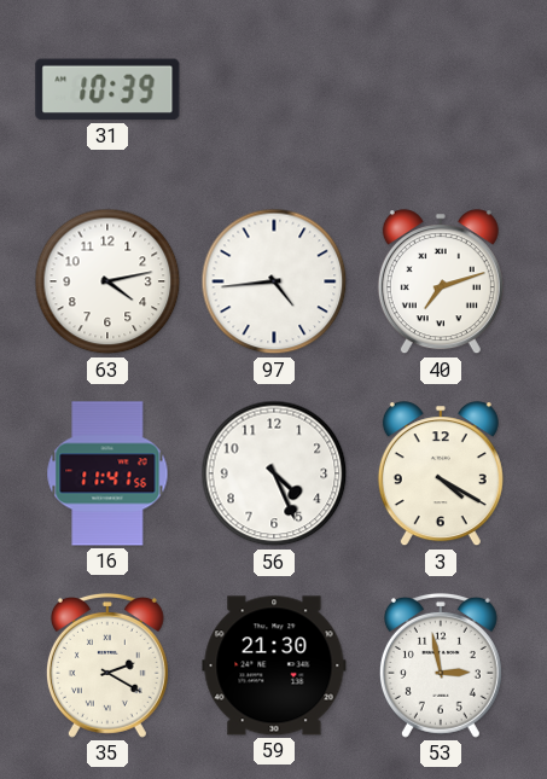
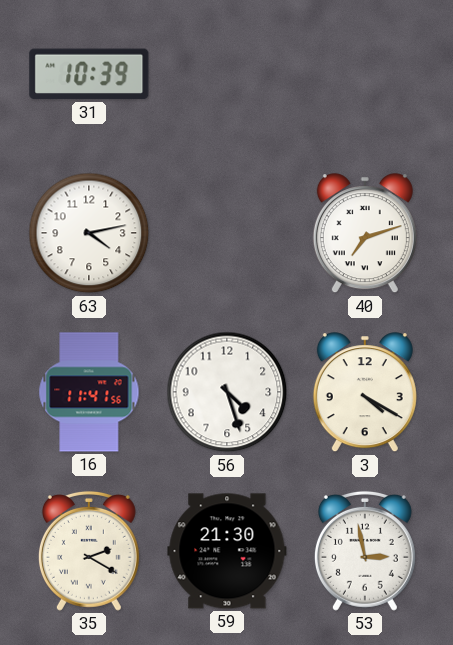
97: 4:44 -> none (274, 281)
56: 4:26 -> 4:27 (227, 392)
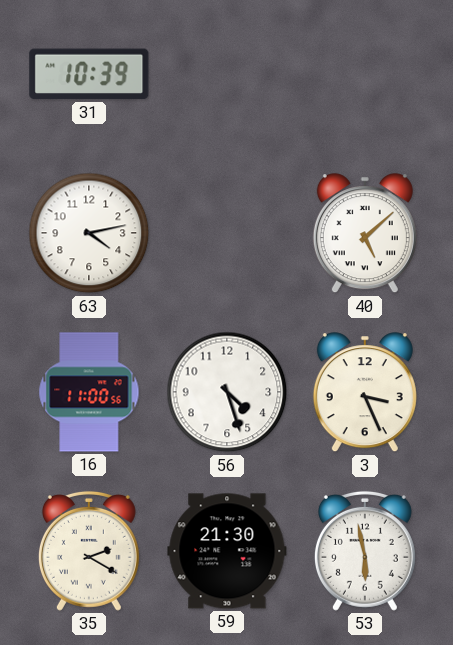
40: 7:12 -> 5:08 (365, 234)
16: 11:41 -> 11:00 (89, 392)
3: 4:20 -> 3:26 (365, 393)
53: 2:58 -> 5:58 (365, 551)
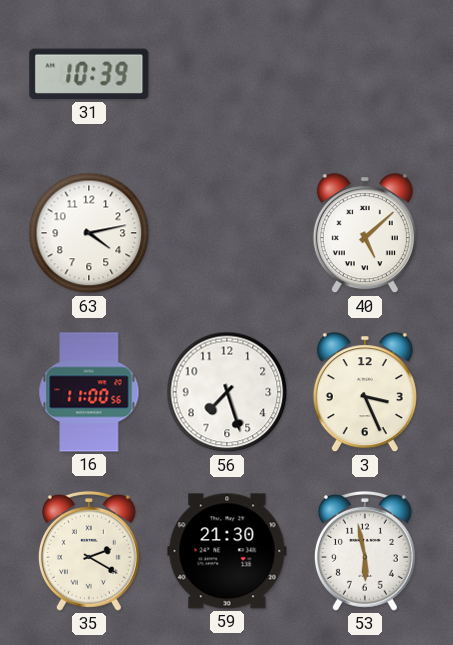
56: 4:27 -> 7:27 (227, 392)
